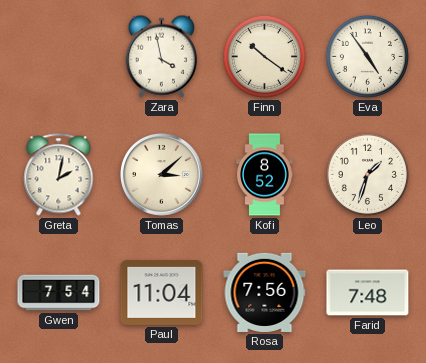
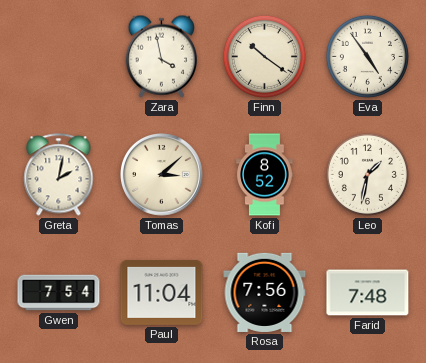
Leo: 1:33 -> 1:32 (367, 174)
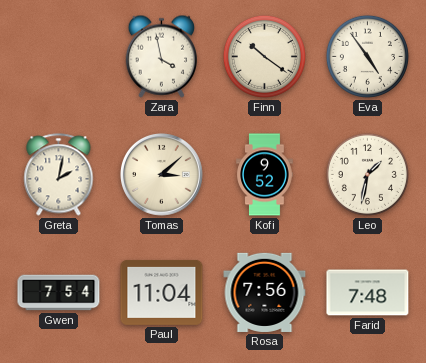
Kofi: 8:52 -> 9:52 (265, 175)
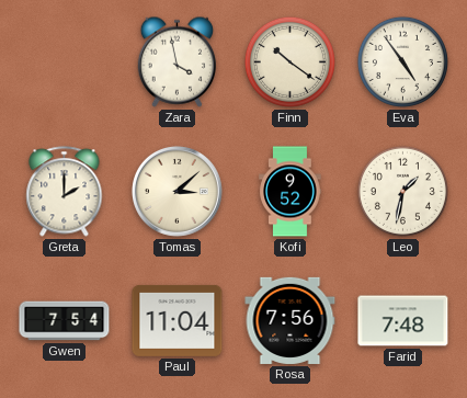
Greta: 2:02 -> 2:00 (65, 192)
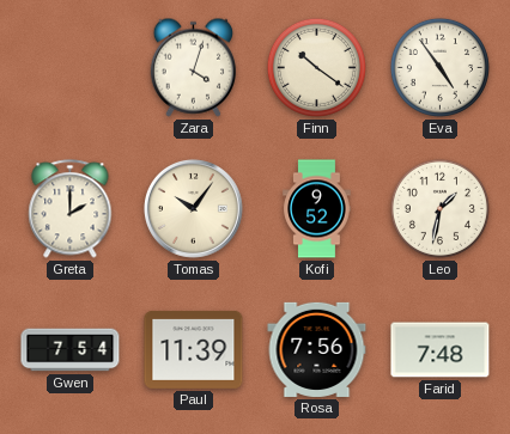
Zara: 3:58 -> 4:03 (193, 67)
Tomas: 3:08 -> 10:06 (193, 208)
Paul: 11:04 -> 11:39 (194, 349)
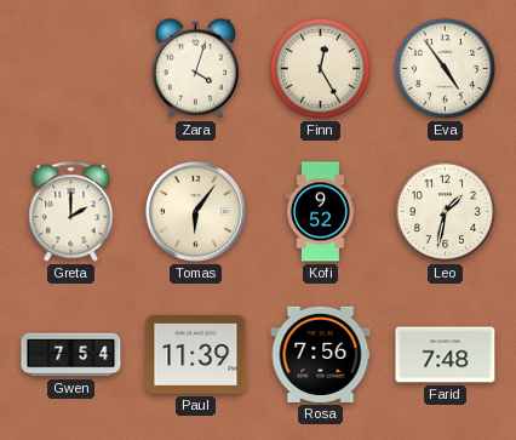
Finn: 10:21 -> 12:25 (320, 68)
Tomas: 10:06 -> 6:06 (195, 211)
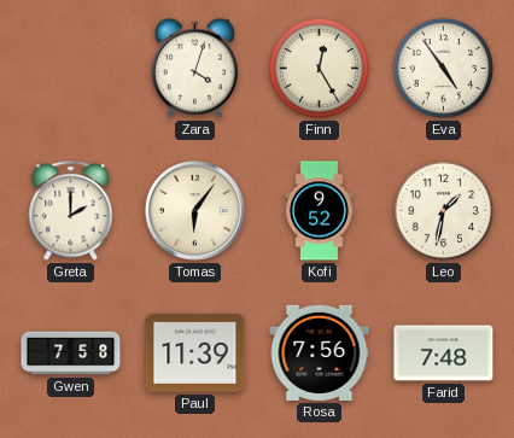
Gwen: 7:54 -> 7:58 (71, 354)
